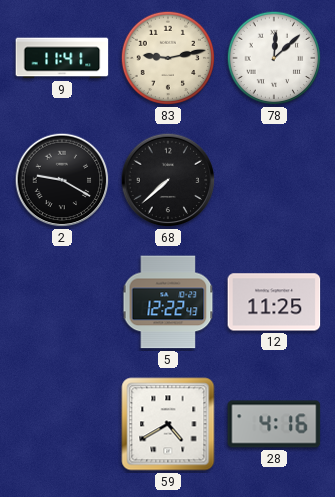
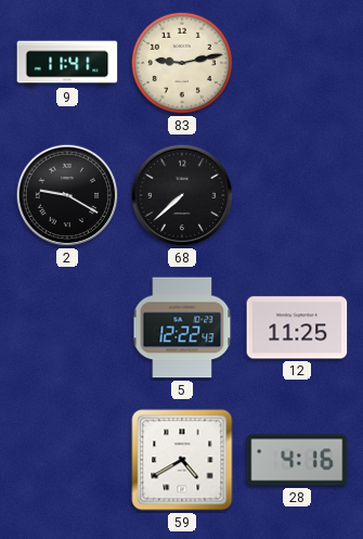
78: 12:08 -> none (274, 58)
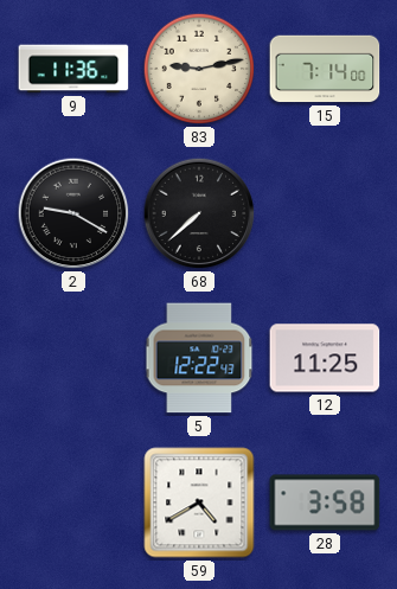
9: 11:41 -> 11:36 (73, 69)
15: none -> 7:14 (325, 69)
28: 4:16 -> 3:58 (325, 502)
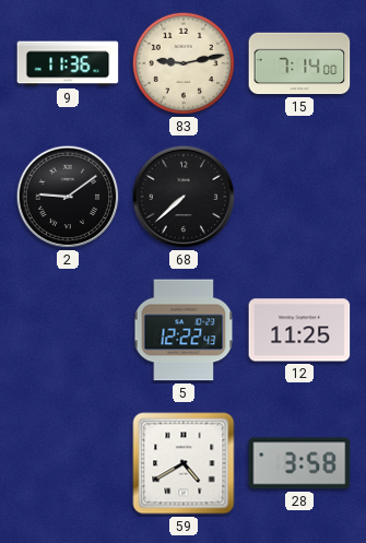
2: 9:20 -> 9:09 (68, 197)
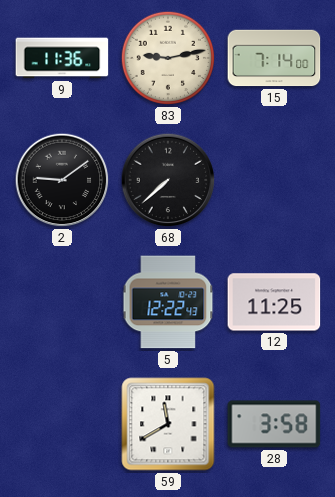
59: 4:40 -> 11:40 (168, 424)
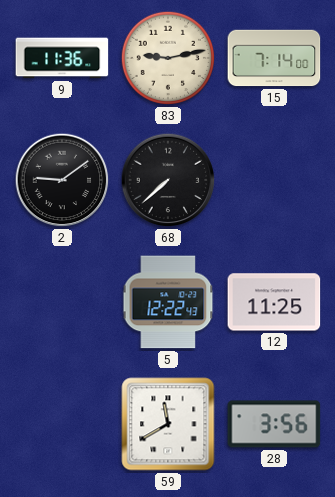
28: 3:58 -> 3:56 (274, 424)
